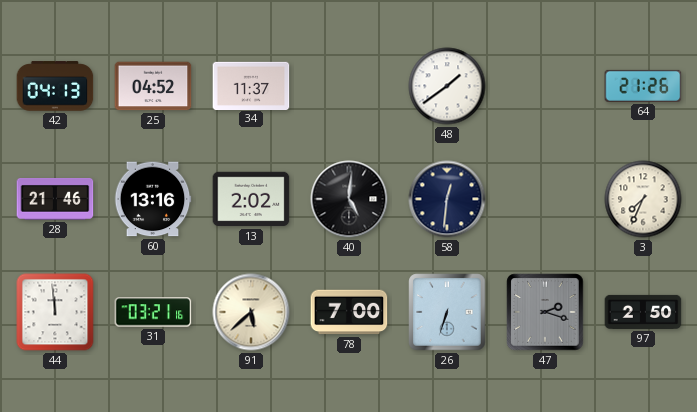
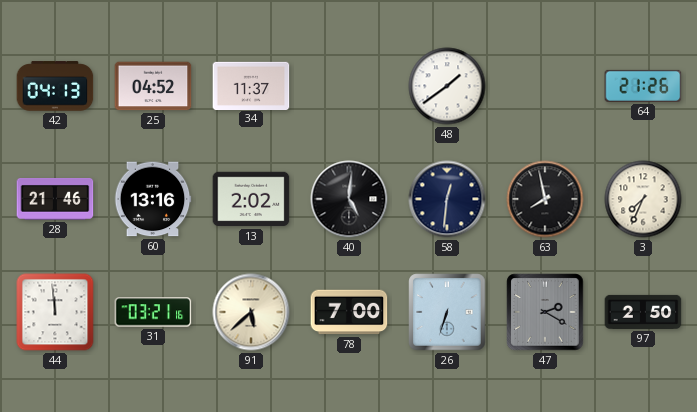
63: none -> 7:58 (545, 199)
47: 2:18 -> 2:20 (545, 312)
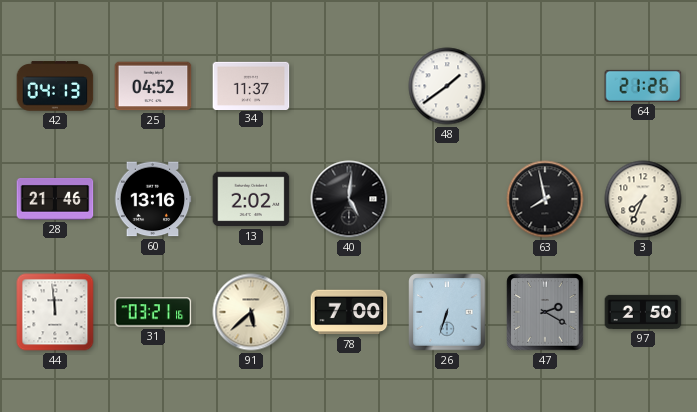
58: 12:31 -> none (447, 199)
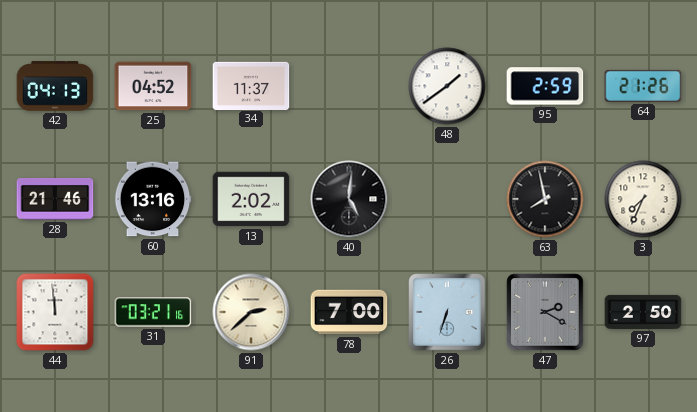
95: none -> 2:59 (545, 86)
91: 5:38 -> 2:38 (251, 312)
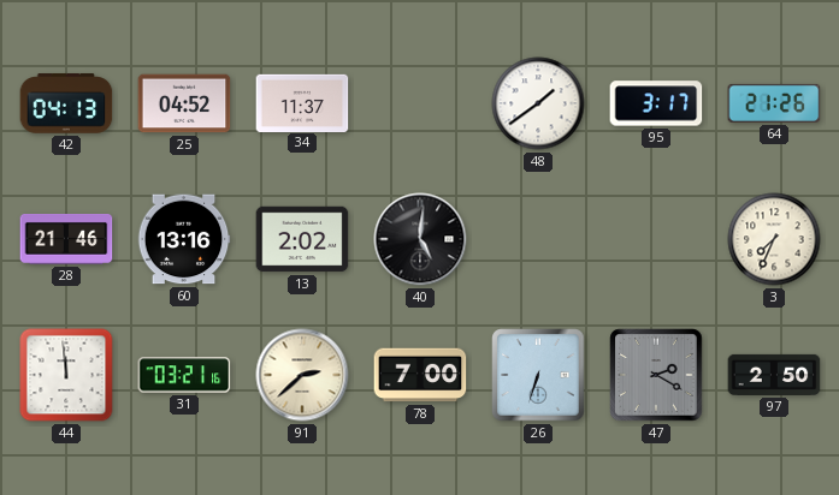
95: 2:59 -> 3:17 (656, 103)
63: 7:58 -> none (545, 199)
